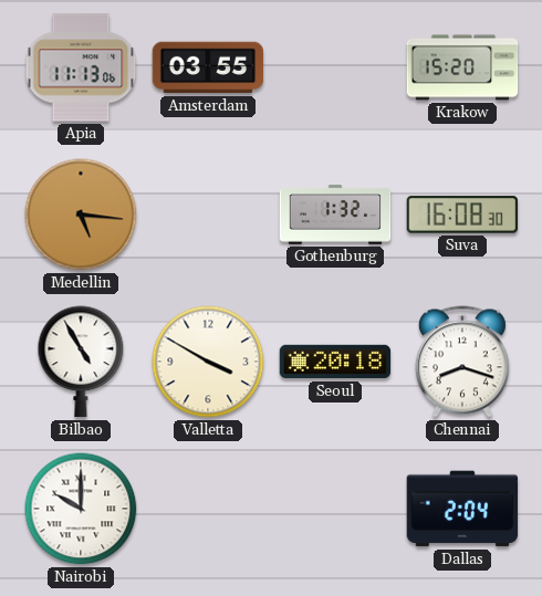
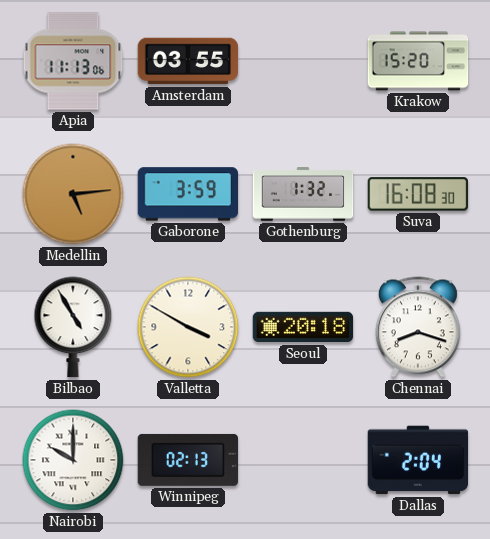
Medellin: 5:16 -> 5:14 (73, 194)
Gaborone: none -> 3:59 (188, 194)
Winnipeg: none -> 02:13 (188, 460)
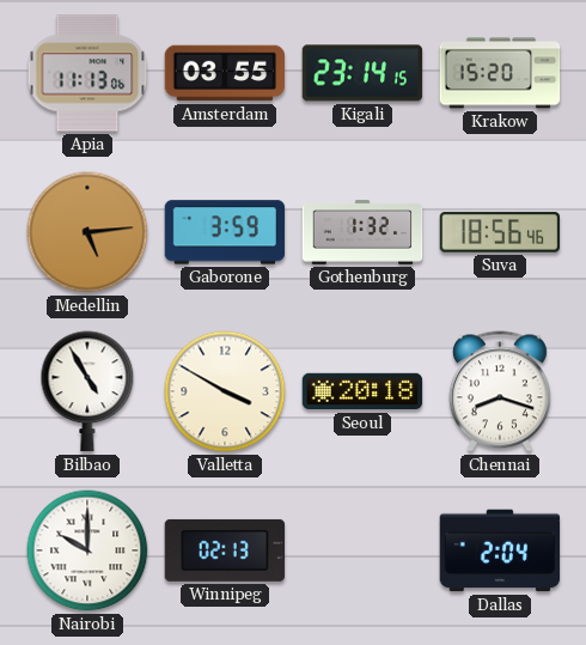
Kigali: none -> 23:14 (362, 73)
Suva: 16:08 -> 18:56 (500, 232)
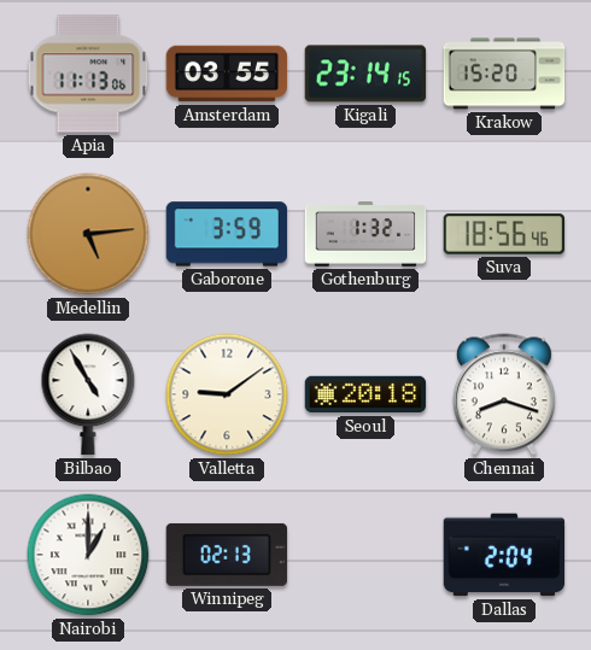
Valletta: 3:50 -> 9:09 (227, 394)
Nairobi: 10:00 -> 1:00 (88, 555)
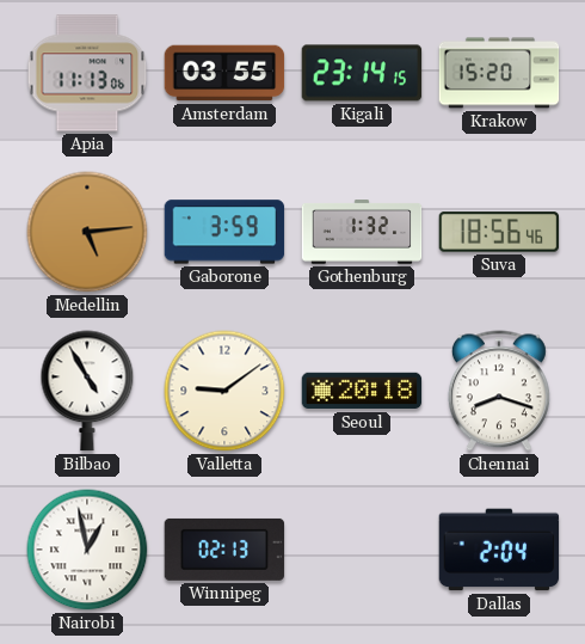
Nairobi: 1:00 -> 12:58 (87, 550)
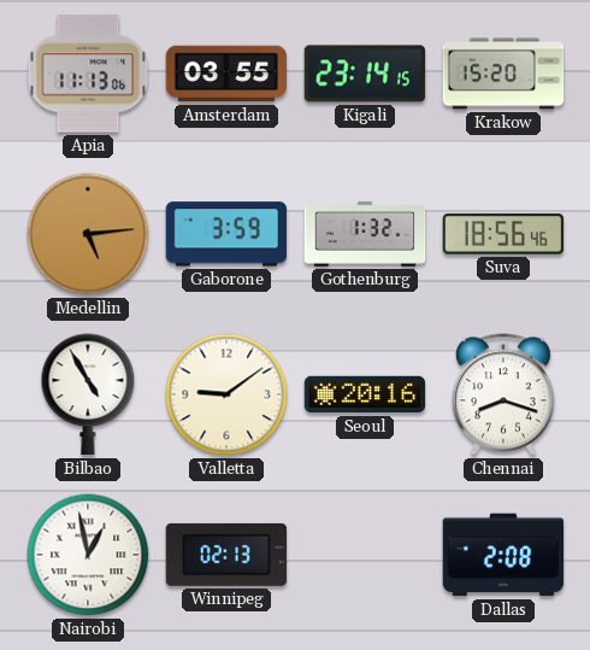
Seoul: 20:18 -> 20:16 (365, 394)
Dallas: 2:04 -> 2:08 (503, 555)
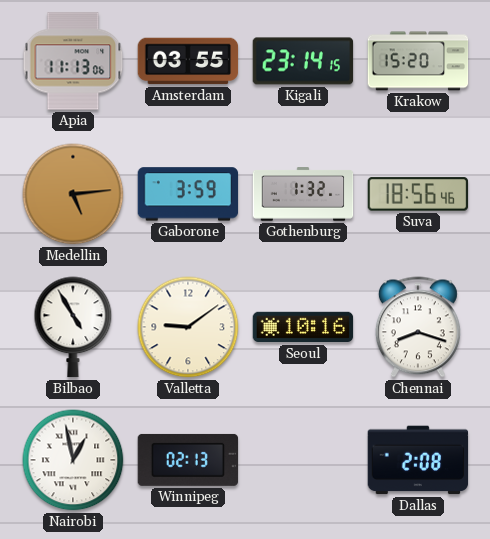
Seoul: 20:16 -> 10:16 (303, 327)
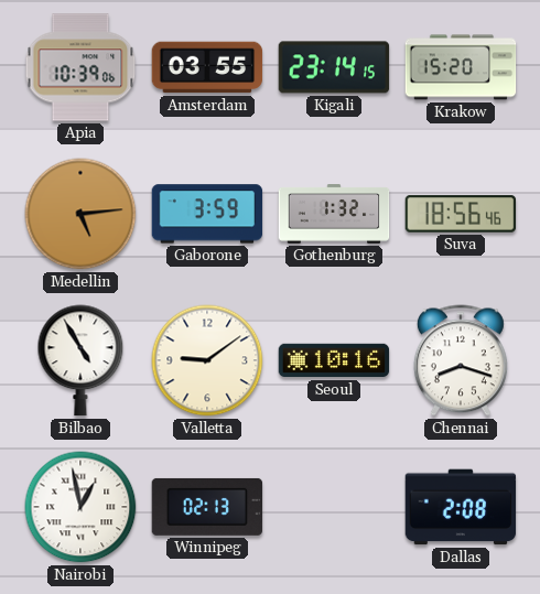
Apia: 11:13 -> 10:39 (80, 67)
